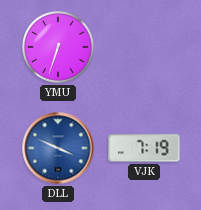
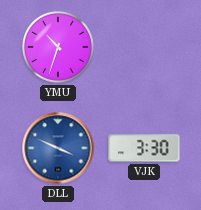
YMU: 6:33 -> 10:33 (59, 48)
VJK: 7:19 -> 3:30 (144, 148)
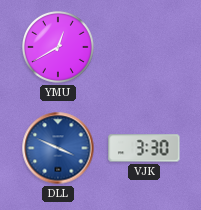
YMU: 10:33 -> 12:40 (59, 48)
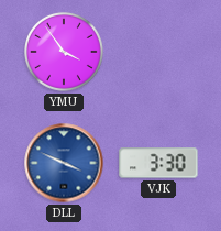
YMU: 12:40 -> 3:54 (65, 53)
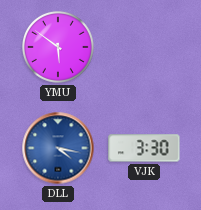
YMU: 3:54 -> 5:51 (59, 48)
DLL: 3:49 -> 4:17 (58, 148)
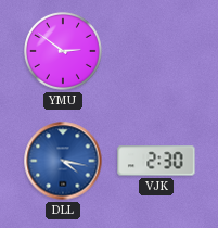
YMU: 5:51 -> 2:51 (64, 52)
VJK: 3:30 -> 2:30 (156, 161)
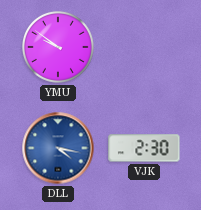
YMU: 2:51 -> 9:51 (59, 48)
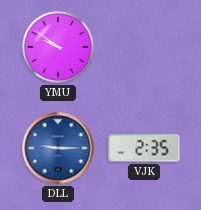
DLL: 4:17 -> 9:15 (58, 148)
VJK: 2:30 -> 2:35 (144, 148)
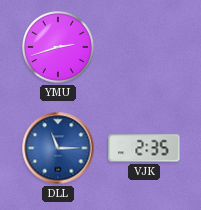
YMU: 9:51 -> 2:42 (59, 48)
DLL: 9:15 -> 11:15 (58, 148)
